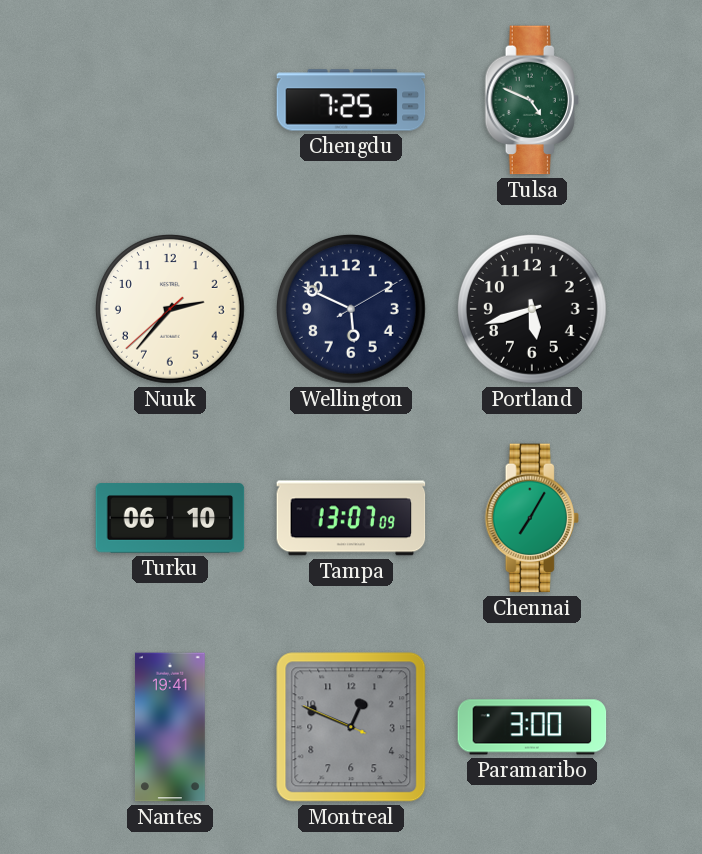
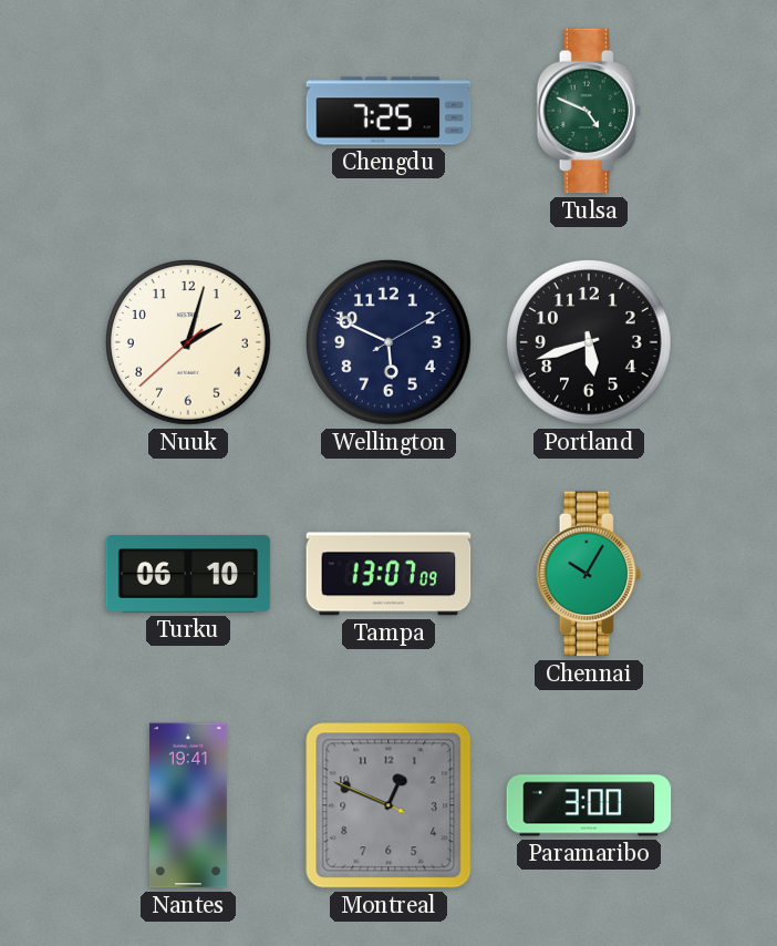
Nuuk: 2:36 -> 2:02 (189, 343)
Chennai: 7:05 -> 10:05 (589, 574)
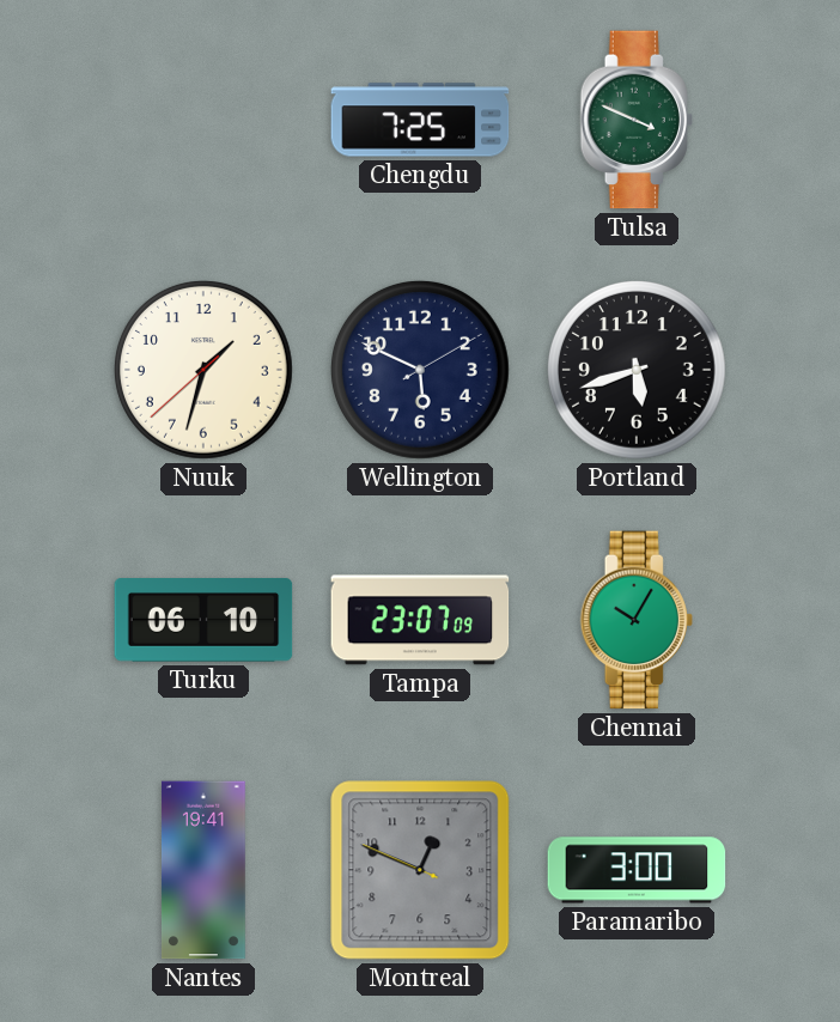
Tulsa: 4:49 -> 3:49 (637, 120)
Nuuk: 2:02 -> 1:32 (205, 371)
Tampa: 13:07 -> 23:07 (420, 620)
